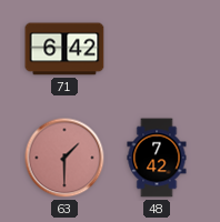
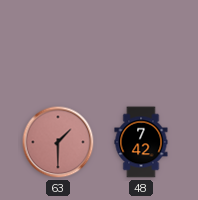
71: 6:42 -> none (64, 49)
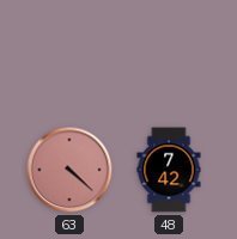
63: 1:30 -> 4:22 (69, 170)
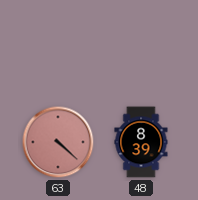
48: 7:42 -> 8:39 (141, 142)
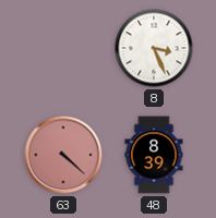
8: none -> 3:26 (154, 48)
